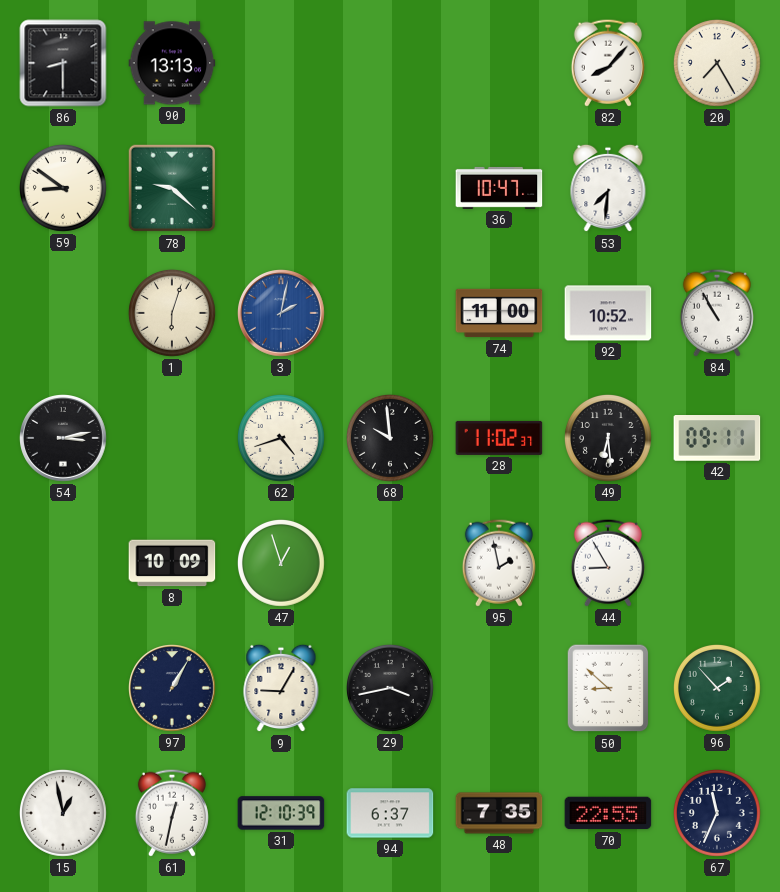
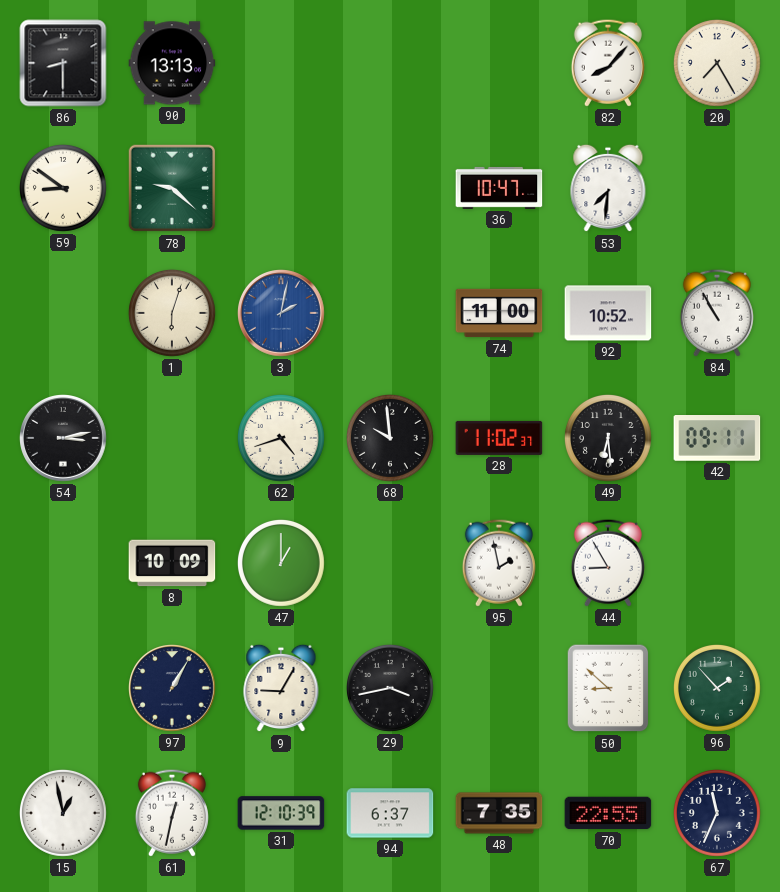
47: 12:57 -> 1:00 (281, 563)
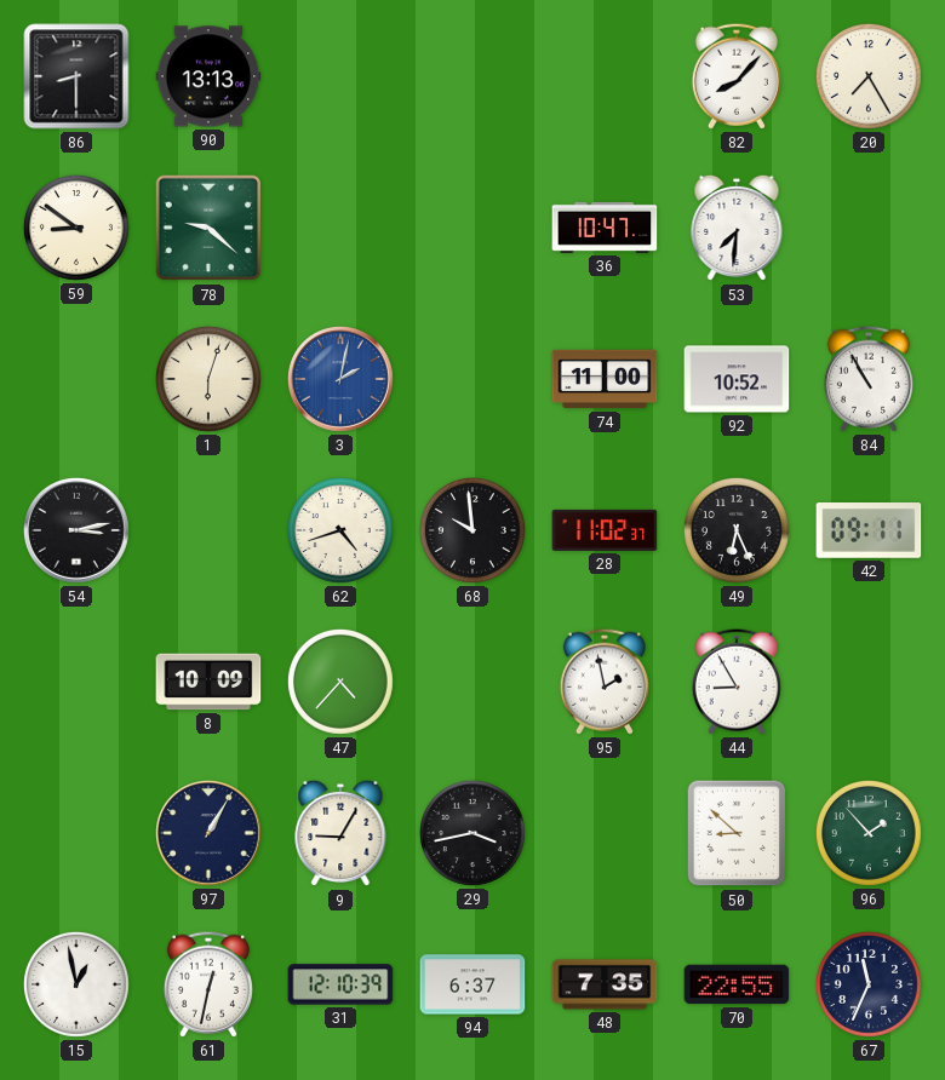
49: 6:29 -> 6:26 (737, 530)
47: 1:00 -> 4:37 (340, 682)
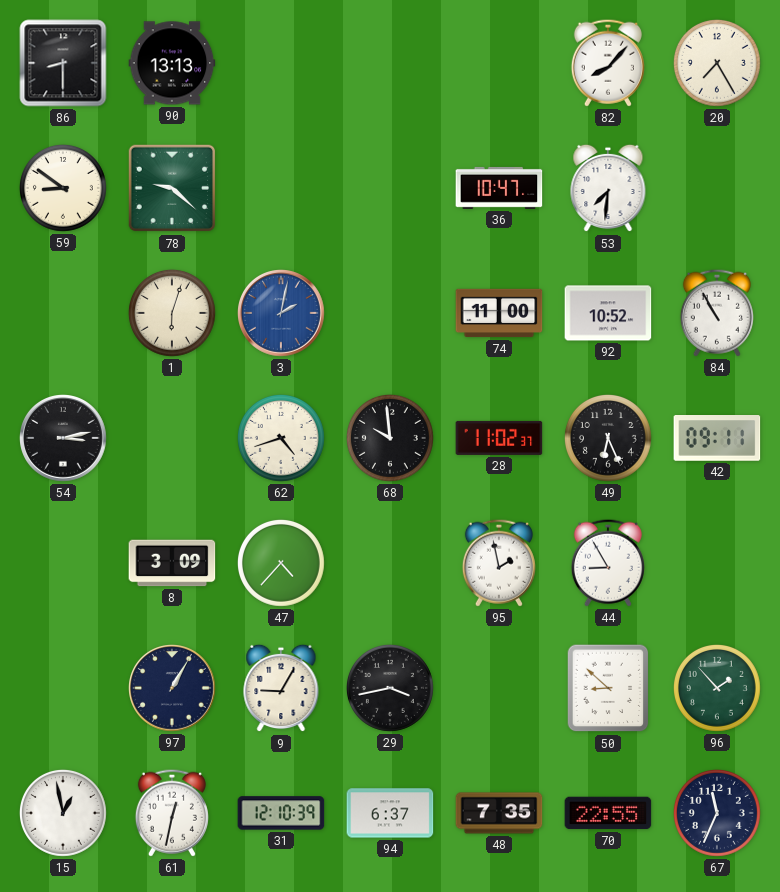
8: 10:09 -> 3:09 (172, 563)
